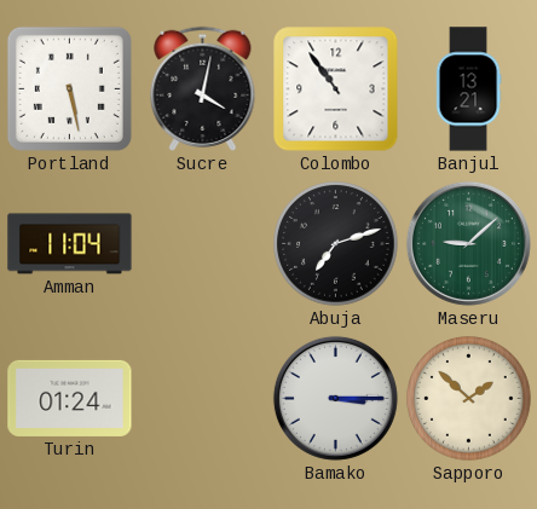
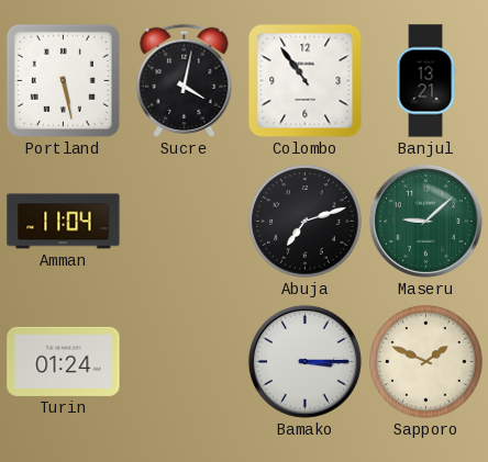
Sapporo: 1:52 -> 1:49 (426, 362)
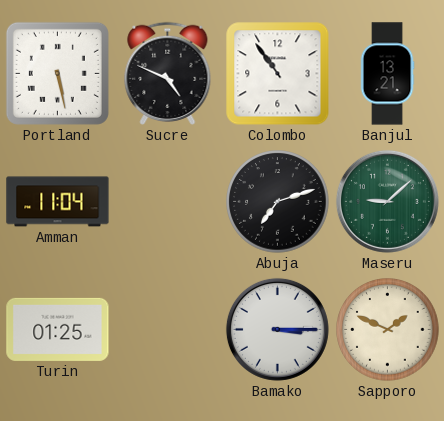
Sucre: 4:02 -> 4:49 (168, 73)
Turin: 01:24 -> 01:25 (58, 329)
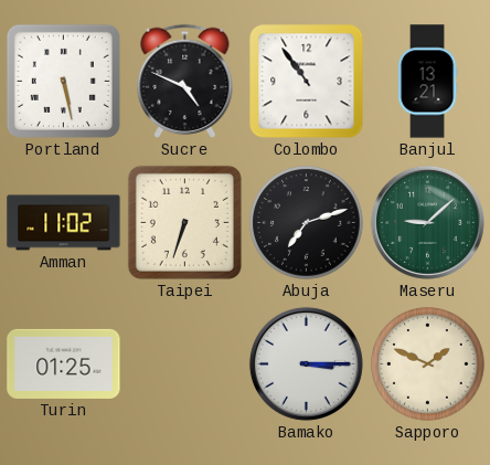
Amman: 11:04 -> 11:02 (64, 223)
Taipei: none -> 6:33 (184, 222)
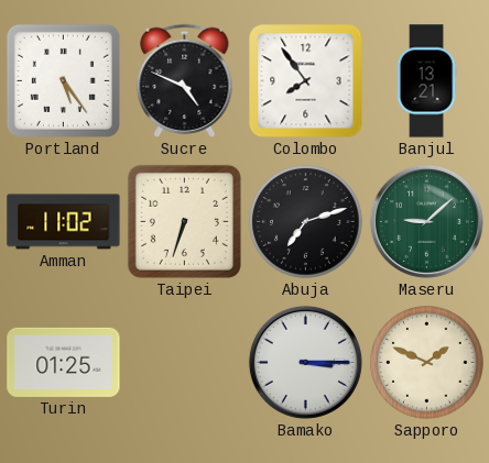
Portland: 5:28 -> 5:24 (63, 80)
Colombo: 10:54 -> 7:54 (306, 81)
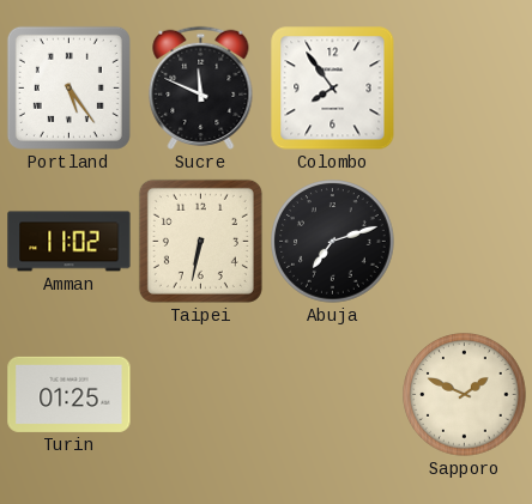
Sucre: 4:49 -> 11:49 (201, 87)
Banjul: 13:21 -> none (426, 81)
Taipei: 6:33 -> 6:32 (200, 241)
Maseru: 9:08 -> none (426, 221)
Bamako: 3:15 -> none (305, 362)
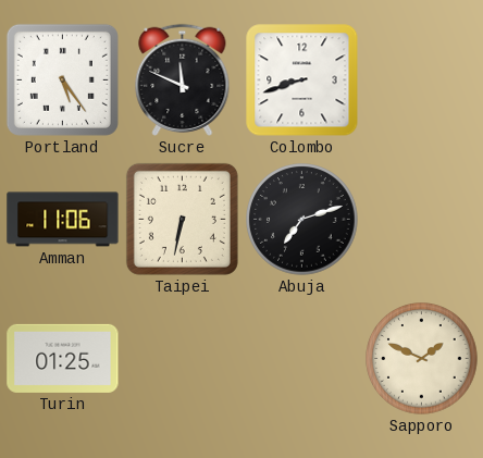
Colombo: 7:54 -> 8:42 (302, 81)
Amman: 11:02 -> 11:06 (63, 220)
